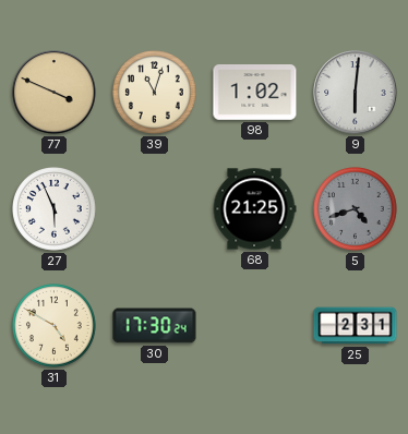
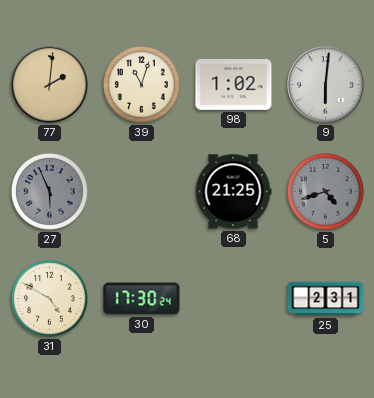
77: 3:49 -> 2:01 (50, 85)
27 dial: white -> grey (50, 192)
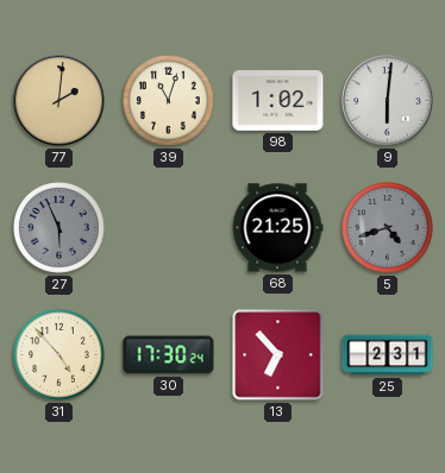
31: 4:50 -> 4:53 (59, 355)
13: none -> 6:53 (278, 355)
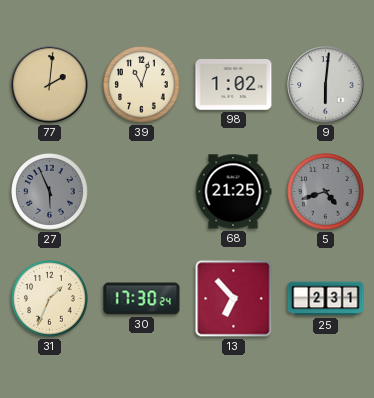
31: 4:53 -> 1:34 (50, 299)
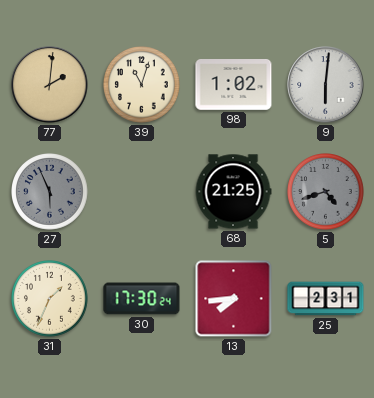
13: 6:53 -> 7:44 (234, 299)
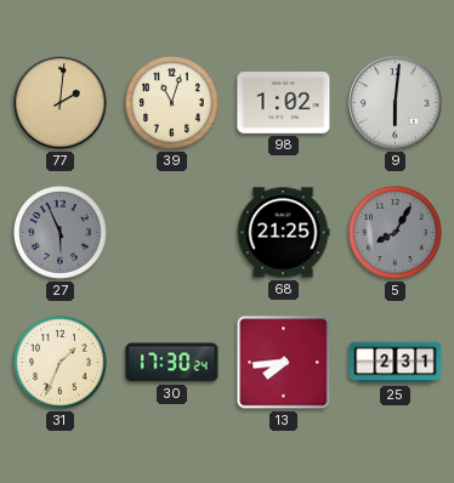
5: 4:42 -> 8:05 (396, 233)
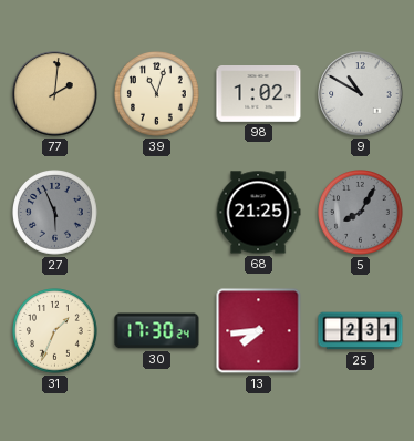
9: 6:01 -> 10:50 (361, 94)
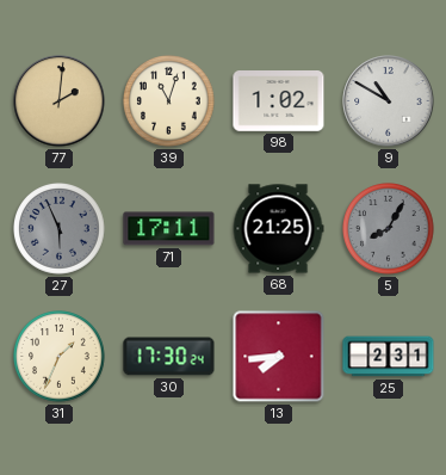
71: none -> 17:11 (169, 229)
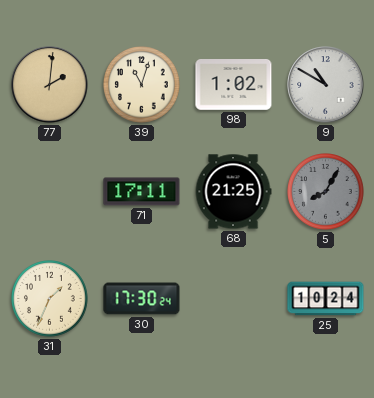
27: 5:56 -> none (60, 229)
13: 7:44 -> none (279, 357)
25: 2:31 -> 10:24 (326, 299)
